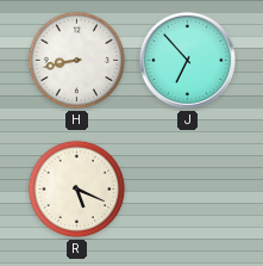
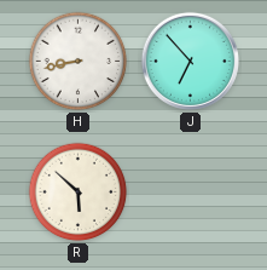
R: 5:19 -> 5:52 (79, 193)
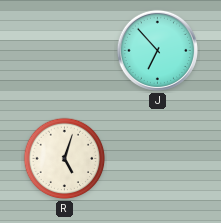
H: 8:43 -> none (79, 62)
R: 5:52 -> 5:03 (65, 159)
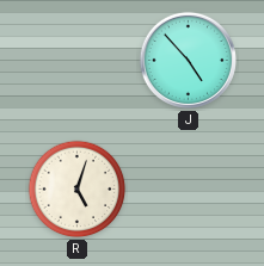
J: 6:53 -> 4:53 (188, 60)
